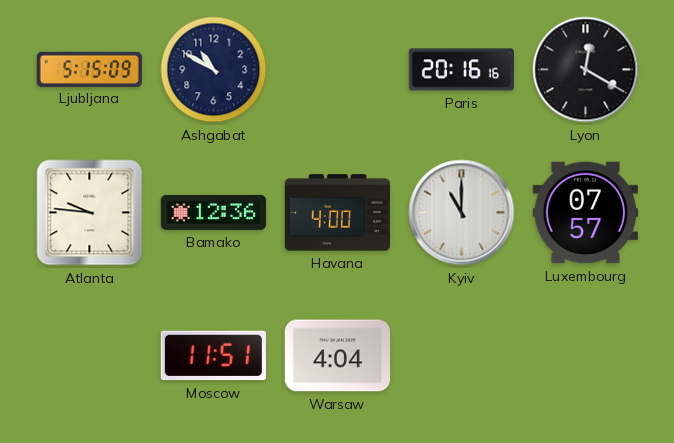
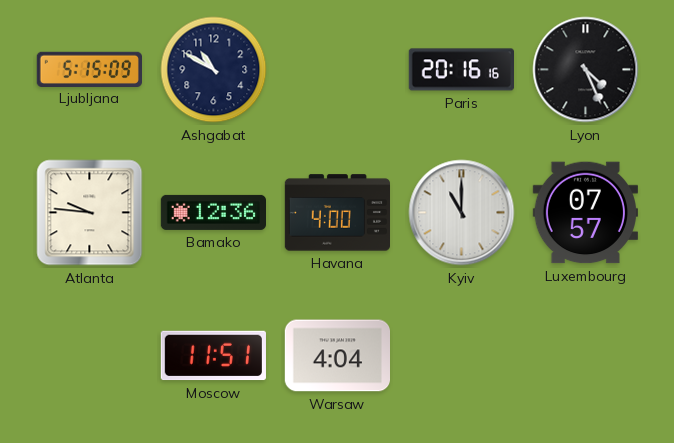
Lyon: 12:20 -> 4:26 (586, 70)
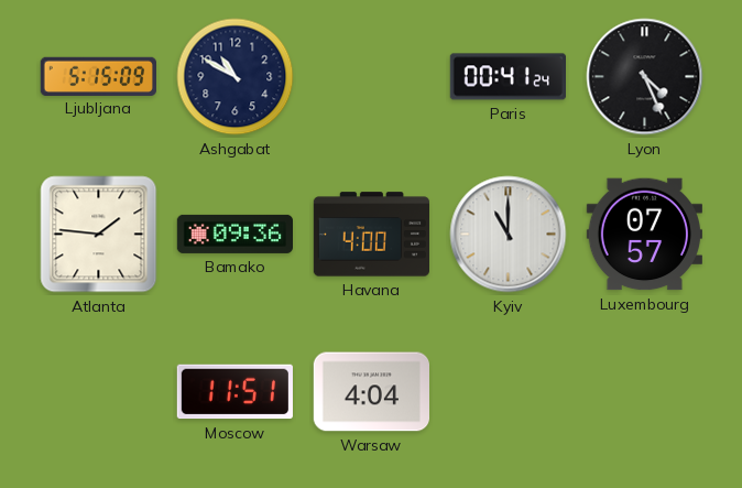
Paris: 20:16 -> 00:41 (508, 77)
Atlanta: 9:46 -> 1:46 (99, 235)
Bamako: 12:36 -> 09:36 (234, 234)
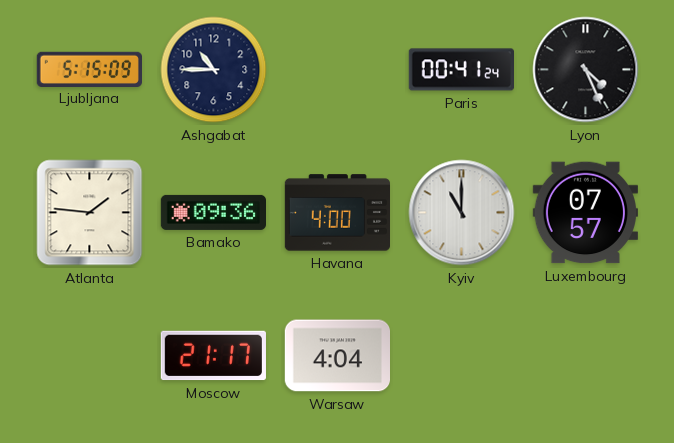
Ashgabat: 10:50 -> 10:45 (214, 70)
Moscow: 11:51 -> 21:17 (213, 356)
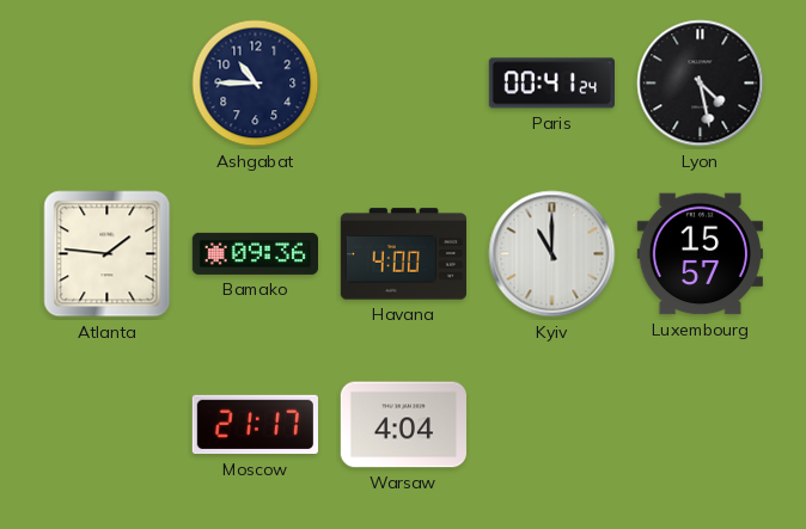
Ljubljana: 5:15 -> none (89, 69)
Lyon: 4:26 -> 4:28 (701, 84)
Luxembourg: 07:57 -> 15:57 (700, 254)
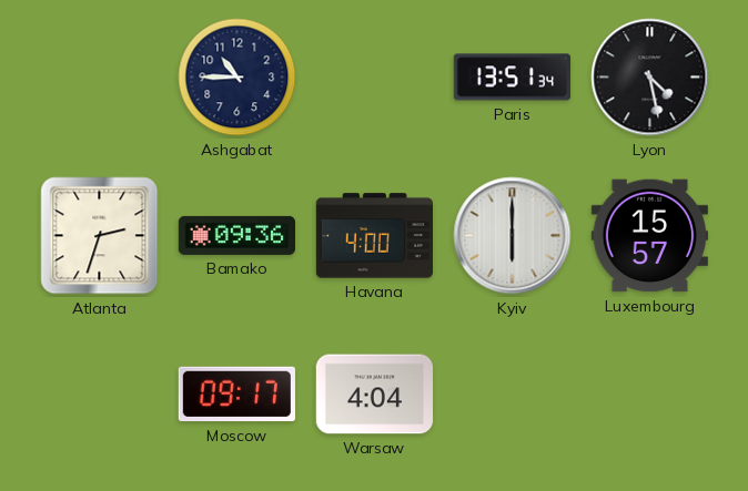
Paris: 00:41 -> 13:51 (512, 78)
Atlanta: 1:46 -> 2:33 (100, 236)
Kyiv: 11:00 -> 6:00 (513, 236)
Moscow: 21:17 -> 09:17 (236, 395)
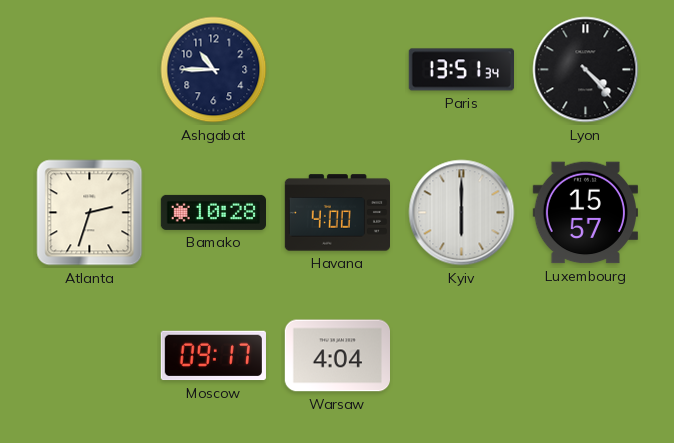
Lyon: 4:28 -> 4:23 (586, 70)
Bamako: 09:36 -> 10:28 (213, 212)
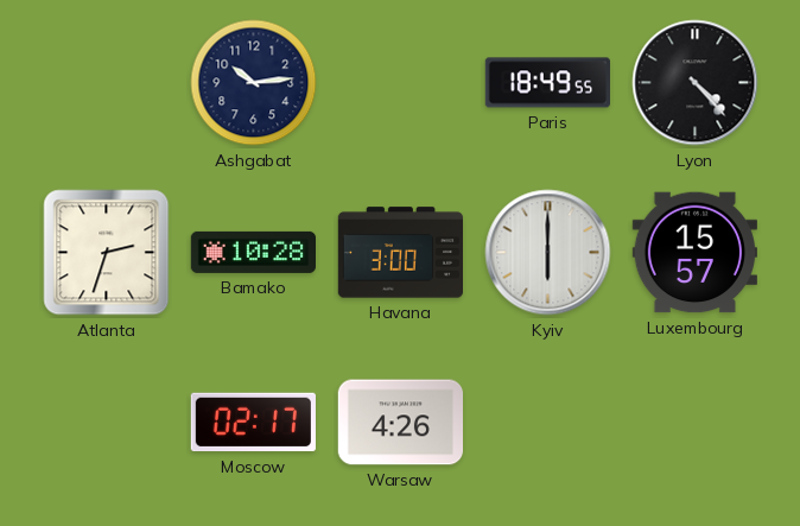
Ashgabat: 10:45 -> 10:14 (254, 83)
Paris: 13:51 -> 18:49 (547, 83)
Havana: 4:00 -> 3:00 (400, 253)
Moscow: 09:17 -> 02:17 (253, 423)
Warsaw: 4:04 -> 4:26 (400, 423)
